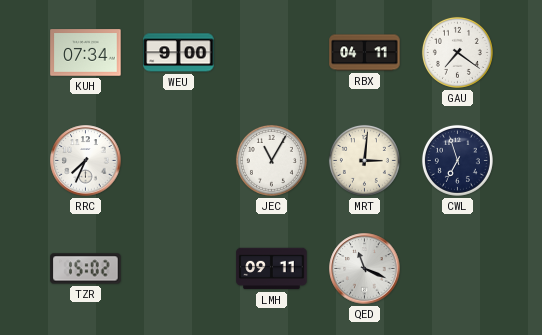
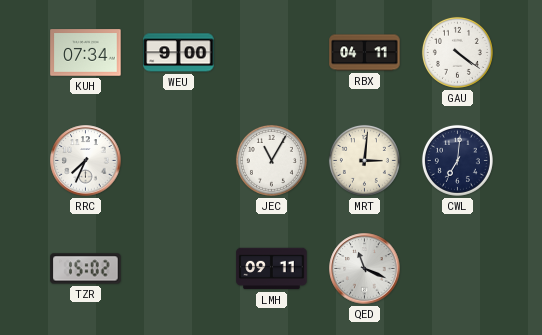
GAU: 7:21 -> 4:21 (457, 52)
CWL: 6:57 -> 7:01 (457, 160)
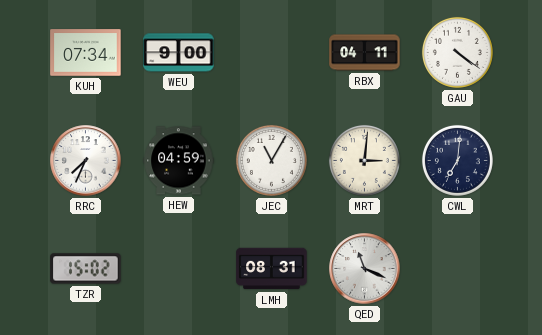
HEW: none -> 04:59 (179, 161)
LMH: 09:11 -> 08:31 (272, 269)
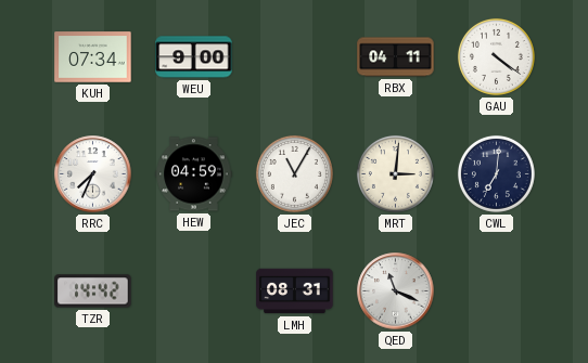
TZR: 15:02 -> 14:42 (93, 291)
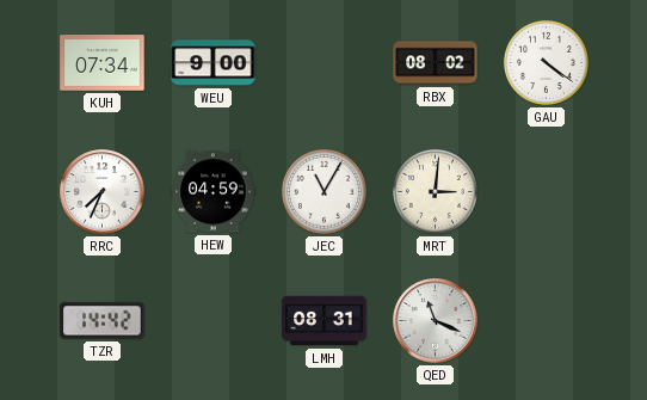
RBX: 04:11 -> 08:02 (436, 63)
CWL: 7:01 -> none (496, 173)
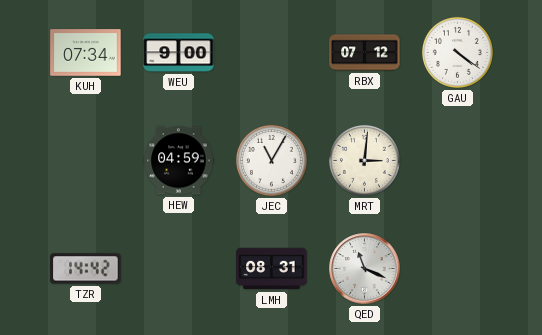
RBX: 08:02 -> 07:12 (365, 53)
RRC: 7:34 -> none (103, 192)
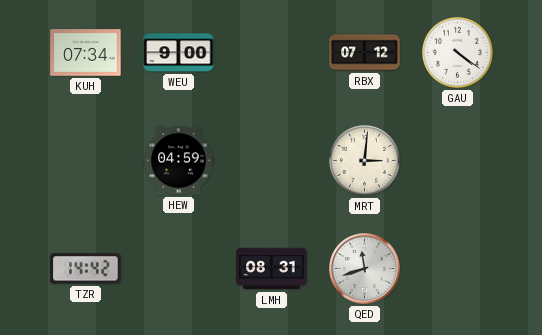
JEC: 11:05 -> none (271, 160)
QED: 11:19 -> 11:42 (365, 269)
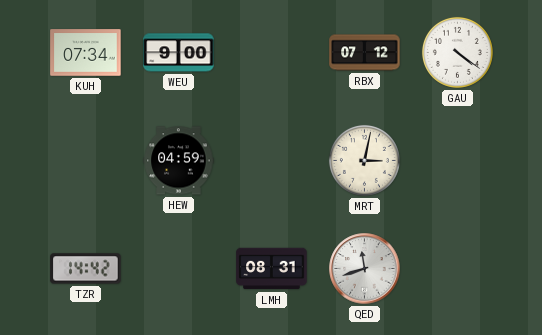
MRT: 3:01 -> 3:02 (364, 160)
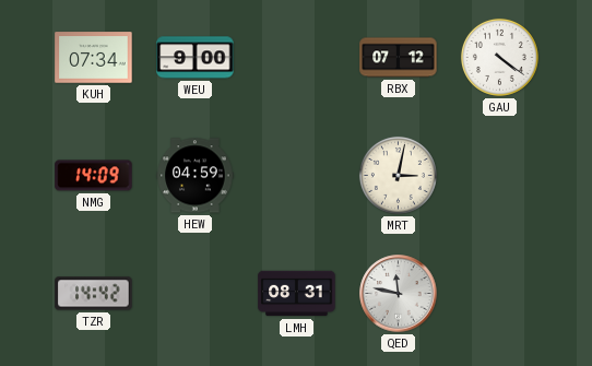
NMG: none -> 14:09 (94, 176)
QED: 11:42 -> 11:47 (399, 294)
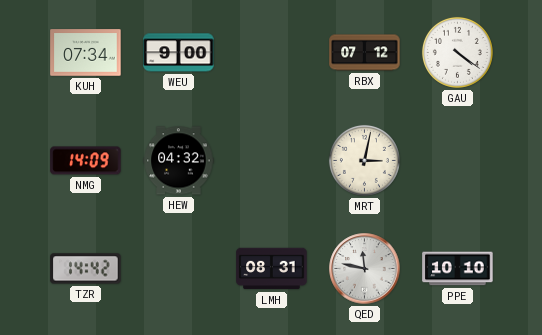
HEW: 04:59 -> 04:32 (179, 161)
PPE: none -> 10:10 (458, 269)
